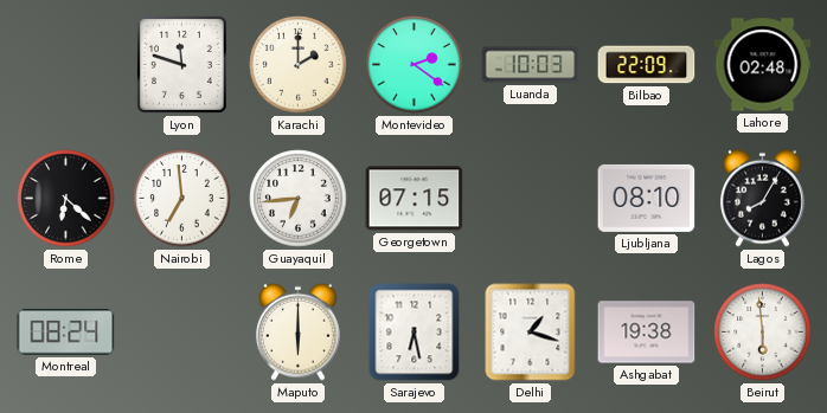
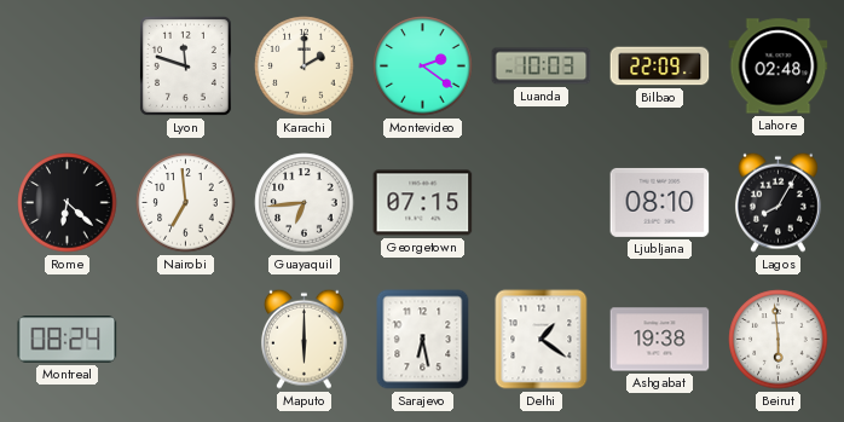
Delhi: 1:18 -> 1:21 (542, 340)
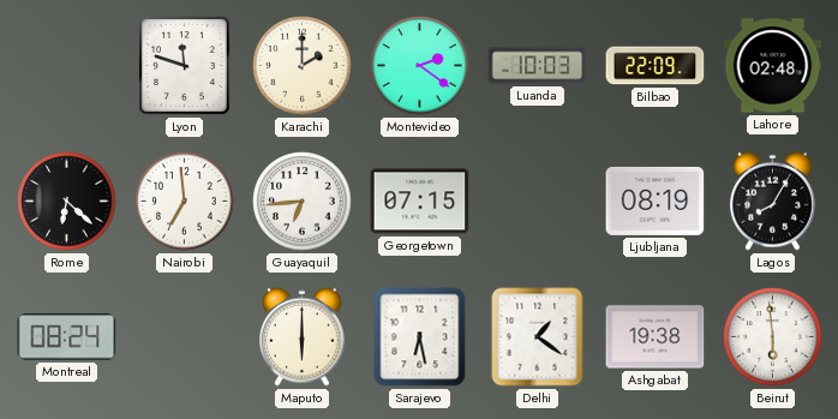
Ljubljana: 08:10 -> 08:19 (656, 200)
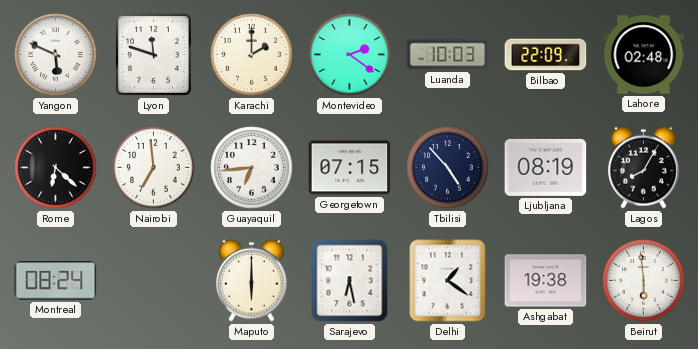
Yangon: none -> 5:49 (56, 55)
Tbilisi: none -> 4:53 (448, 168)
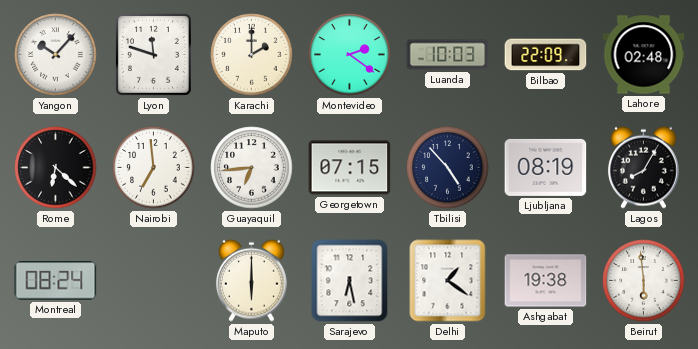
Yangon: 5:49 -> 10:07 (56, 55)
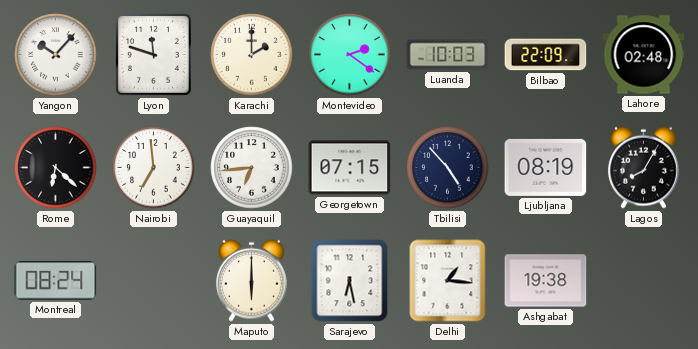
Delhi: 1:21 -> 1:16 (448, 281)
Beirut: 5:59 -> none (644, 281)
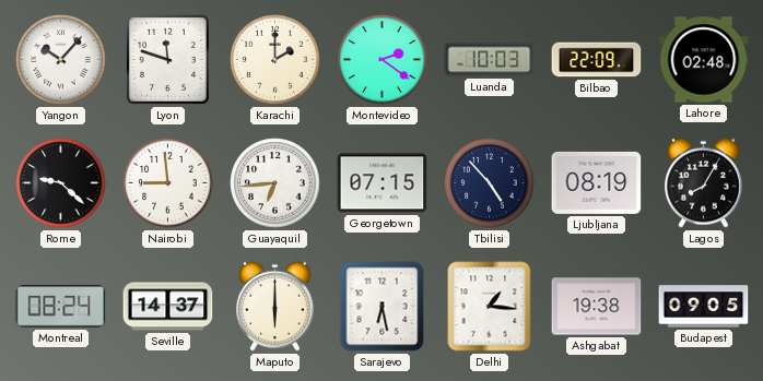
Rome: 6:22 -> 9:22 (61, 183)
Nairobi: 6:59 -> 8:59 (168, 183)
Seville: none -> 14:37 (168, 307)
Budapest: none -> 09:05 (704, 307)
